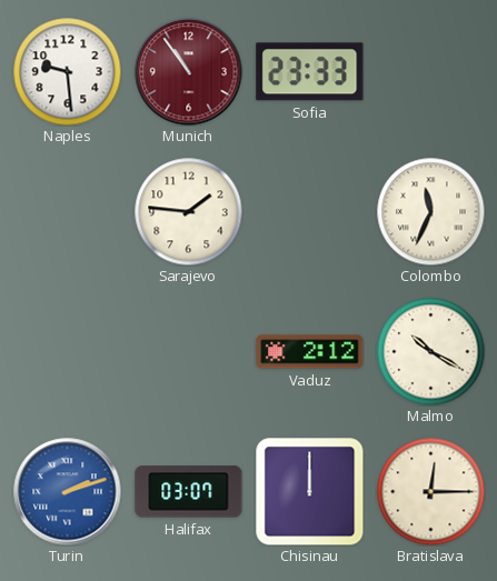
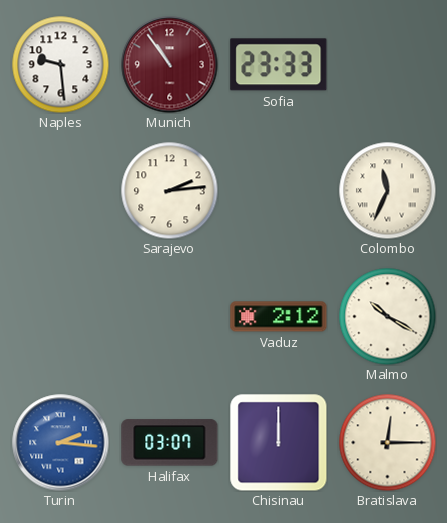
Sarajevo: 1:46 -> 2:14 (169, 190)
Turin: 2:12 -> 2:16 (61, 443)
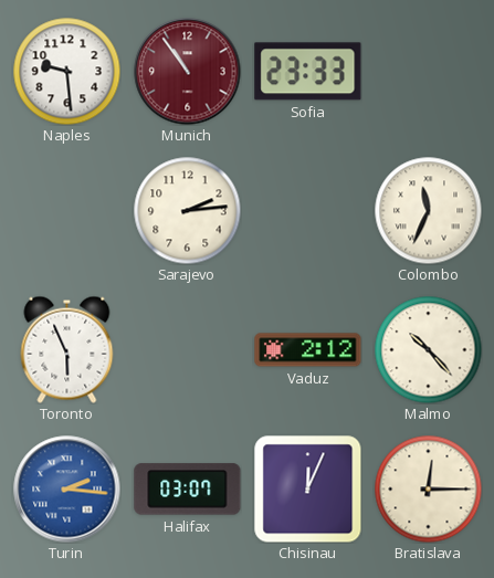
Toronto: none -> 5:56 (67, 349)
Malmo: 10:20 -> 10:23 (428, 349)
Chisinau: 12:00 -> 12:04 (308, 490)
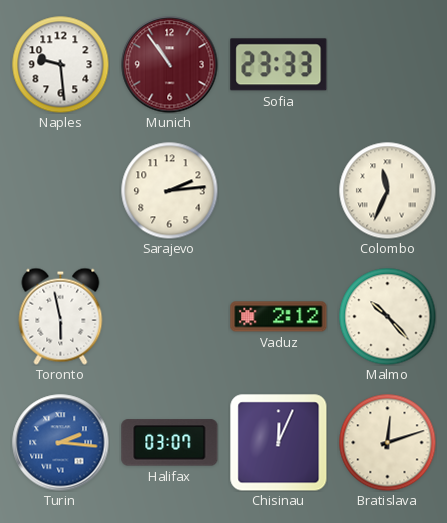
Toronto: 5:56 -> 5:58 (61, 316)
Bratislava: 12:15 -> 12:12 (387, 442)
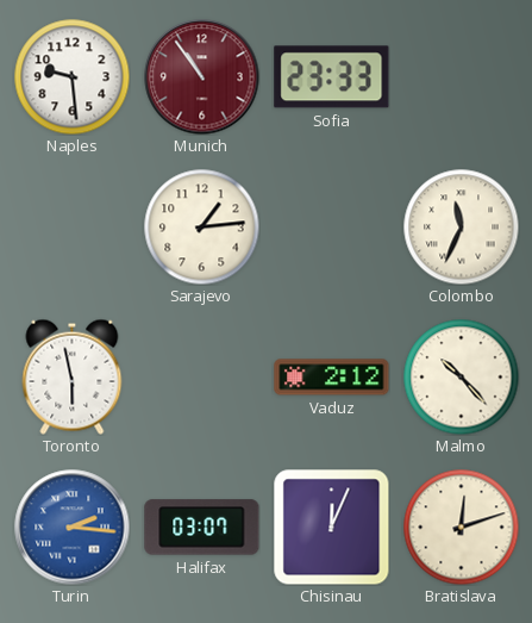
Sarajevo: 2:14 -> 1:14 (201, 226)
